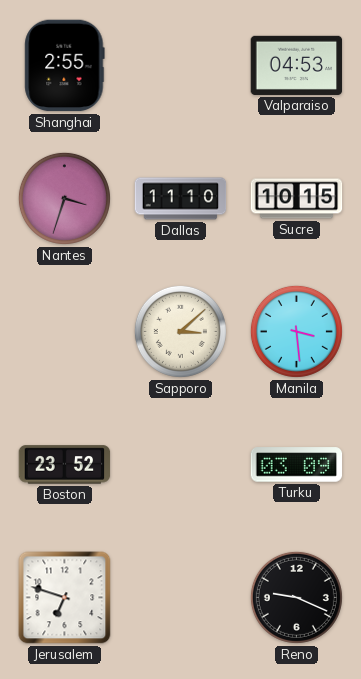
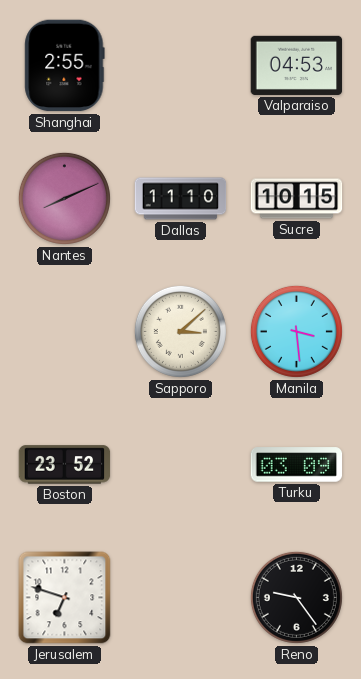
Nantes: 3:33 -> 8:11 (64, 198)
Reno: 9:19 -> 9:24 (296, 597)
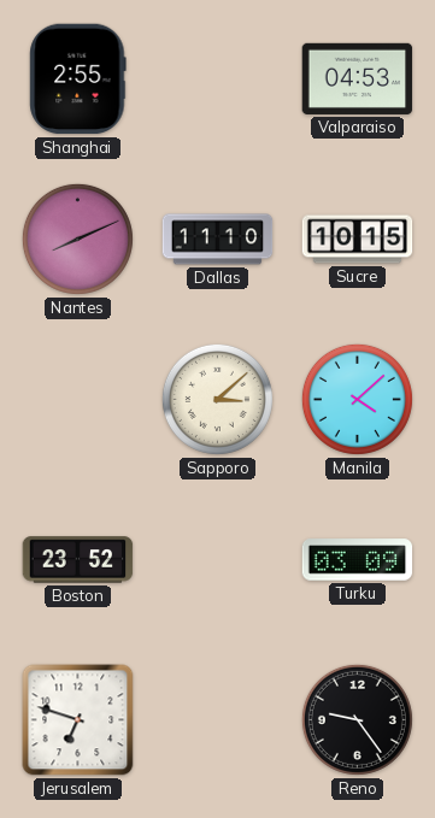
Manila: 3:29 -> 4:08 (357, 399)
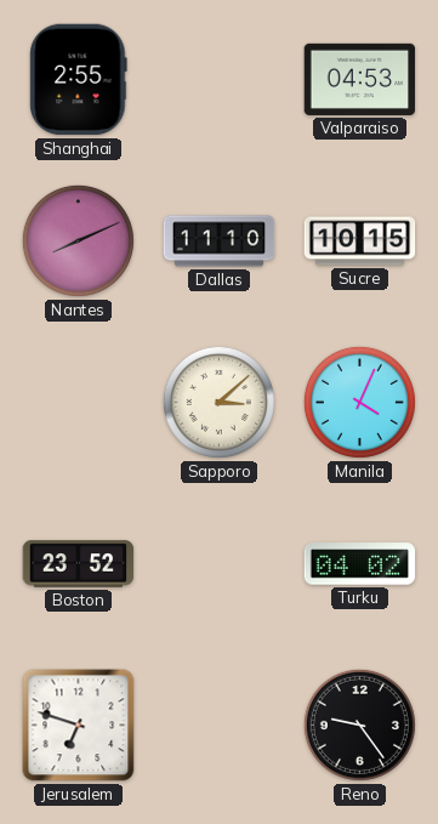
Manila: 4:08 -> 4:04 (359, 402)
Turku: 03:09 -> 04:02 (360, 564)
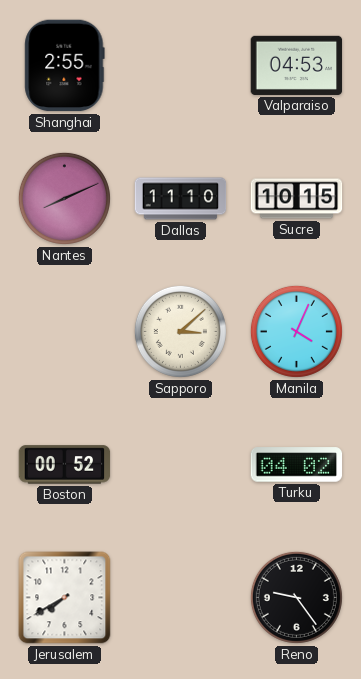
Boston: 23:52 -> 00:52 (65, 465)
Jerusalem: 6:48 -> 7:40 (65, 598)
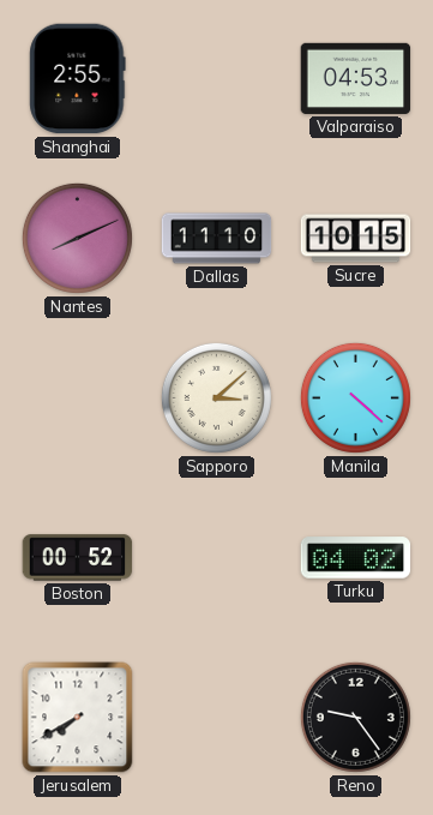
Manila: 4:04 -> 4:22 (355, 397)
